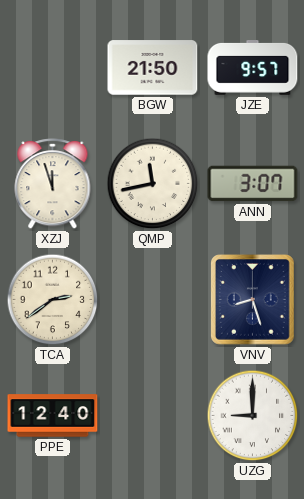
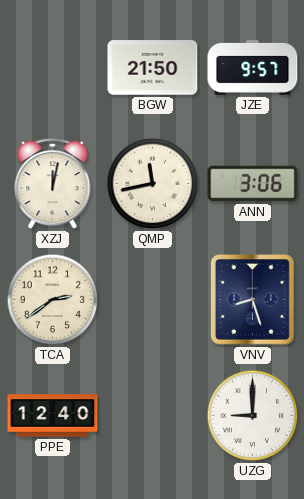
XZJ: 11:57 -> 12:02 (53, 184)
ANN: 3:07 -> 3:06 (253, 184)
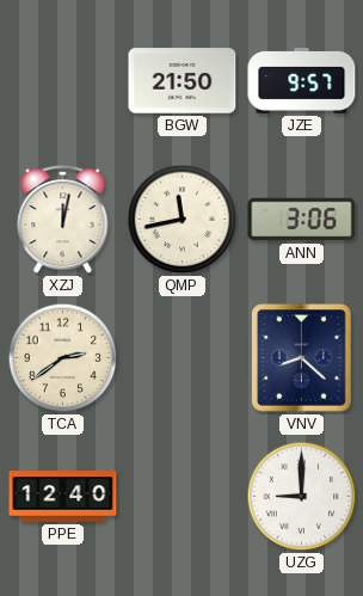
VNV: 8:27 -> 8:22 (302, 358)
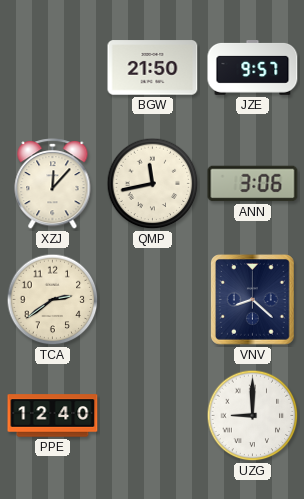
XZJ: 12:02 -> 12:07 (53, 184)
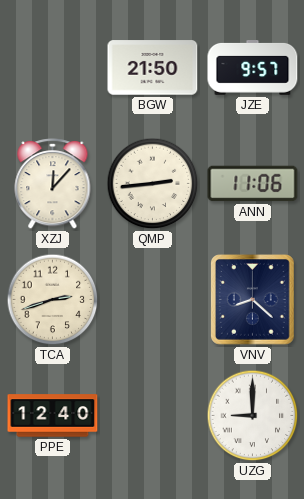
QMP: 11:43 -> 2:44 (153, 184)
ANN: 3:06 -> 11:06 (253, 184)
TCA: 2:39 -> 2:42 (53, 300)
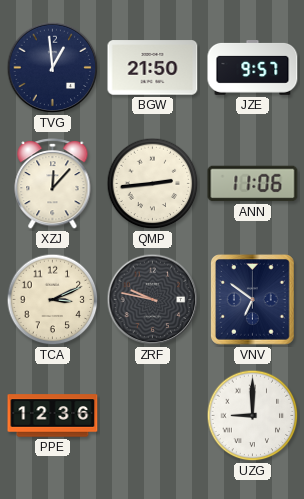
TVG: none -> 12:59 (53, 68)
TCA: 2:42 -> 3:11 (53, 300)
ZRF: none -> 9:47 (153, 300)
VNV: 8:22 -> 6:51 (253, 300)
PPE: 12:40 -> 12:36 (53, 416)
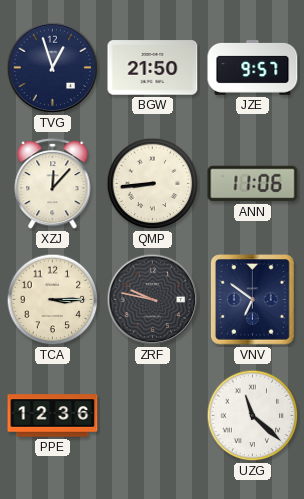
TVG: 12:59 -> 12:57 (53, 68)
QMP: 2:44 -> 8:44 (153, 184)
TCA: 3:11 -> 3:15 (53, 300)
UZG: 9:00 -> 11:22 (253, 416)
